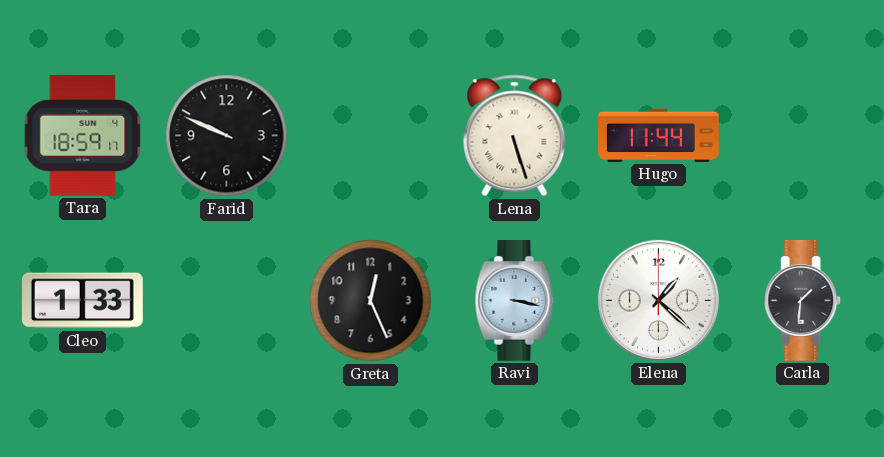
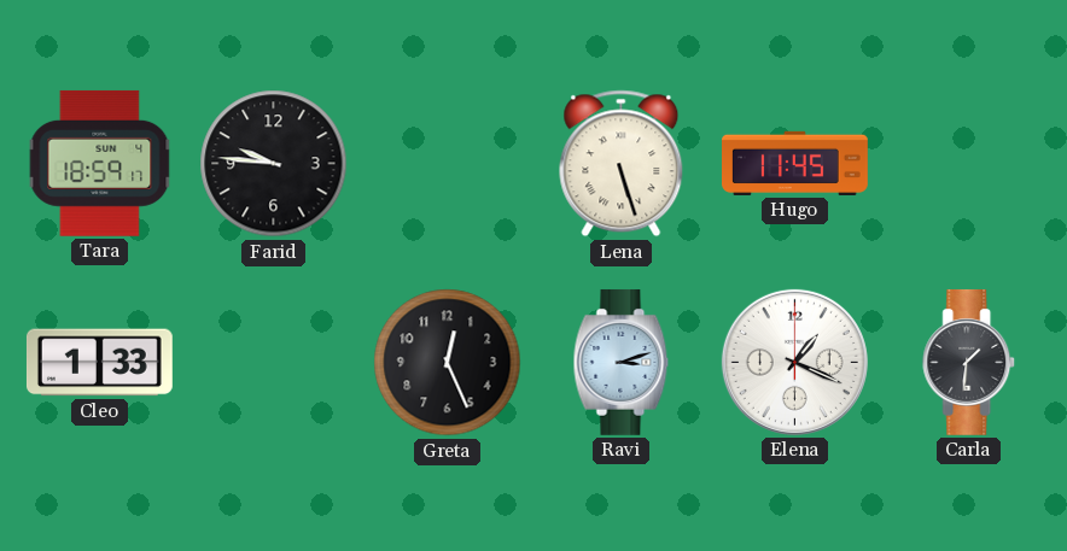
Farid: 9:49 -> 9:46 (274, 164)
Hugo: 11:44 -> 11:45 (795, 163)
Ravi: 3:17 -> 3:12 (622, 362)
Elena: 1:22 -> 1:19 (794, 362)
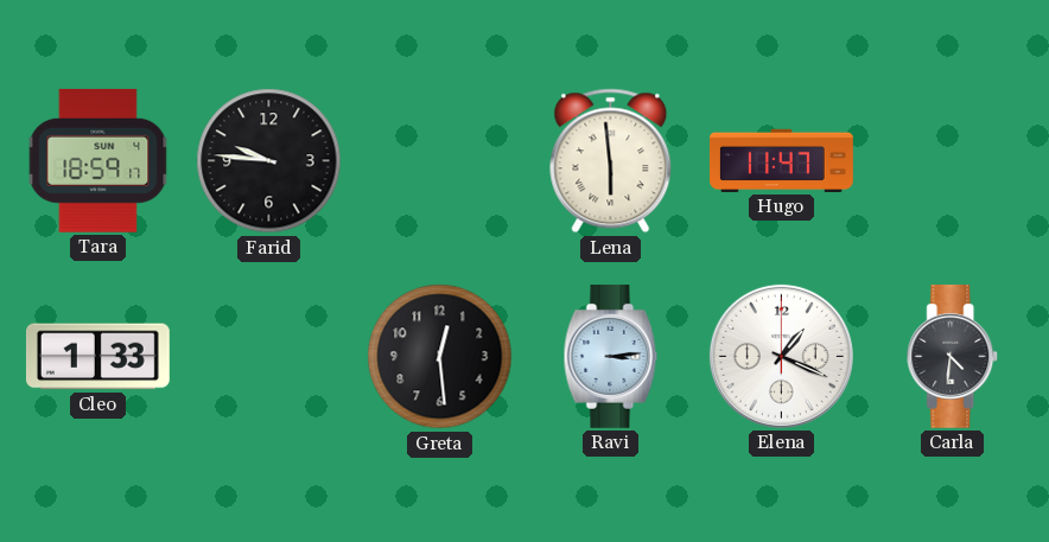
Lena: 5:27 -> 5:59 (611, 161)
Hugo: 11:45 -> 11:47 (782, 160)
Greta: 12:26 -> 12:29 (440, 357)
Ravi: 3:12 -> 3:14 (611, 356)
Carla: 1:31 -> 4:31 (953, 356)
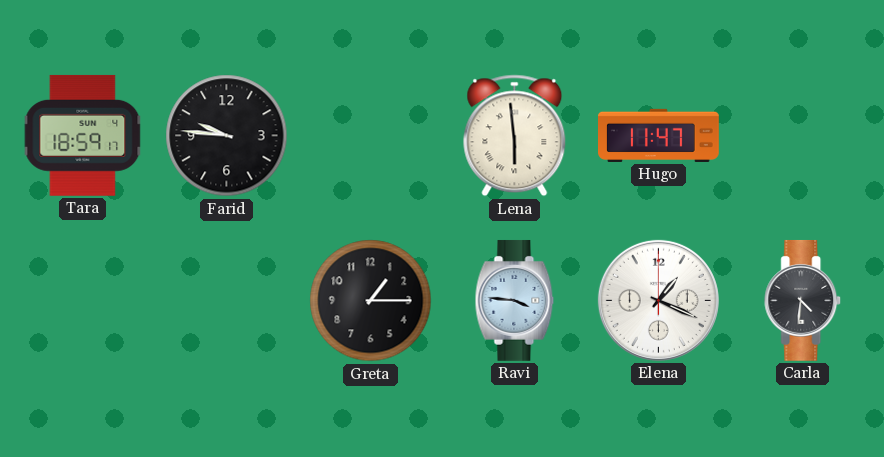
Cleo: 1:33 -> none (97, 357)
Greta: 12:29 -> 1:15 (371, 301)
Ravi: 3:14 -> 3:46 (515, 300)
